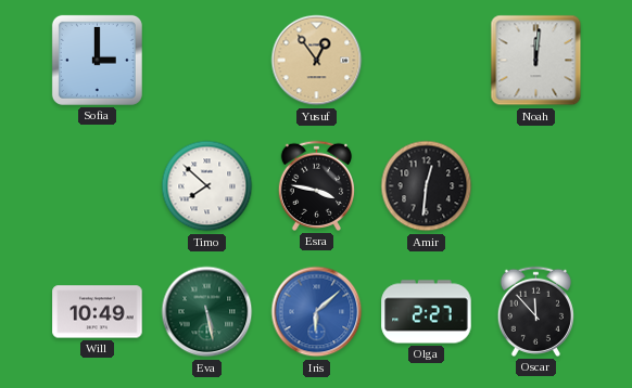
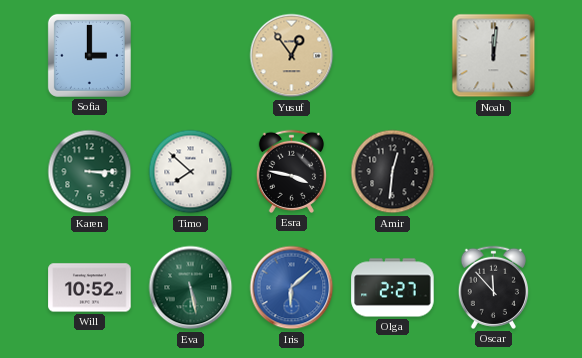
Karen: none -> 3:15 (90, 172)
Will: 10:49 -> 10:52 (90, 288)
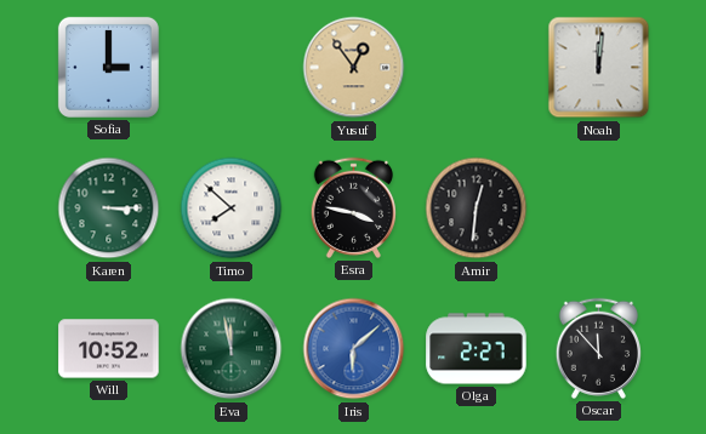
Eva: 5:28 -> 11:58 (232, 349)
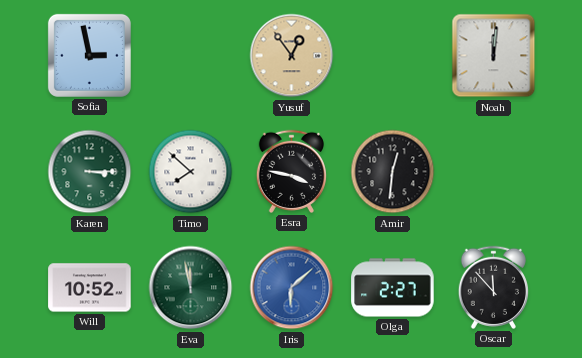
Sofia: 3:00 -> 2:58 (89, 55)
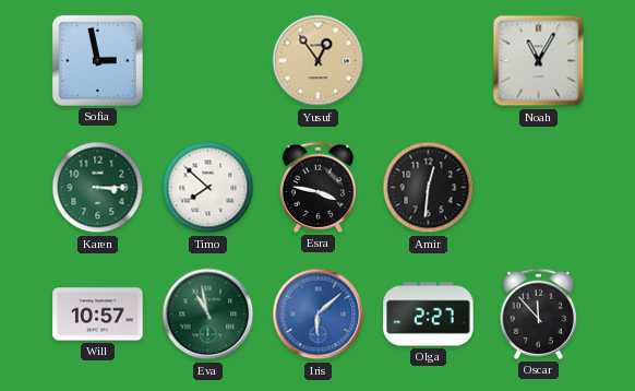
Noah: 12:01 -> 11:05 (539, 61)
Will: 10:52 -> 10:57 (98, 315)
Eva: 11:58 -> 10:58 (208, 315)
